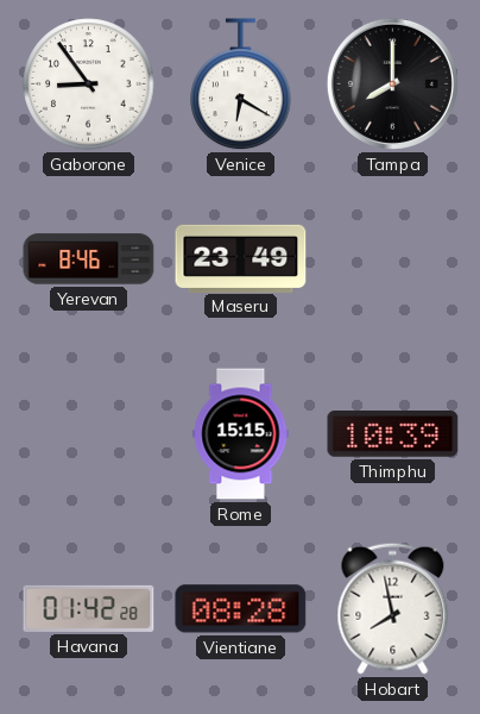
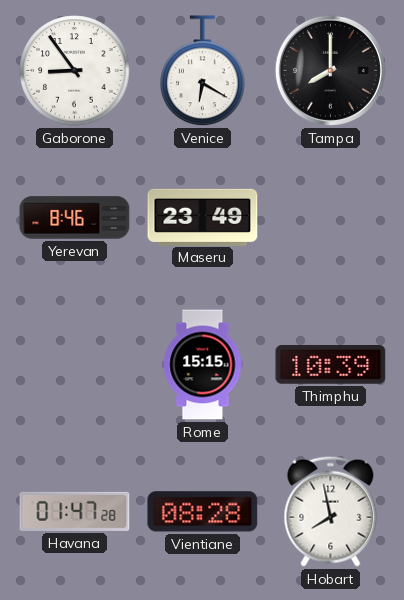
Havana: 01:42 -> 01:47 (75, 511)
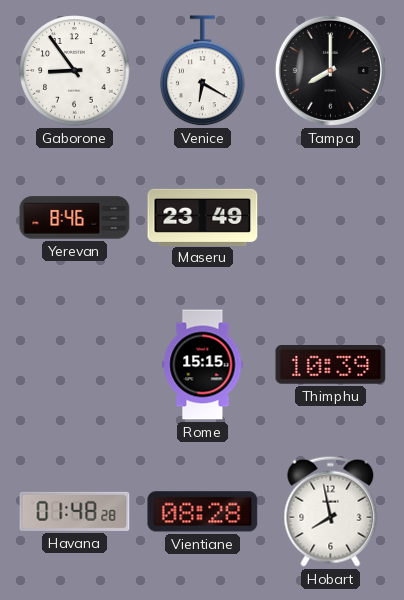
Havana: 01:47 -> 01:48 (75, 511)
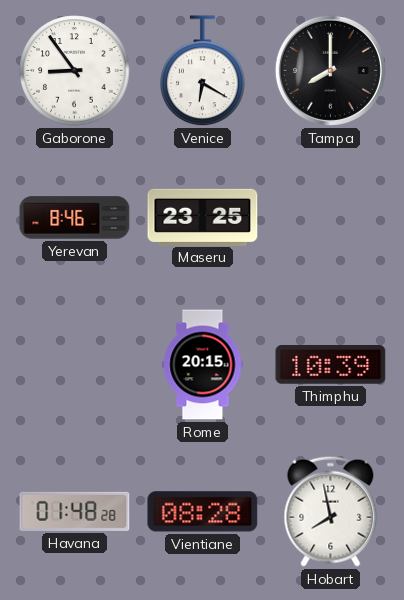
Maseru: 23:49 -> 23:25 (203, 217)
Rome: 15:15 -> 20:15 (203, 365)
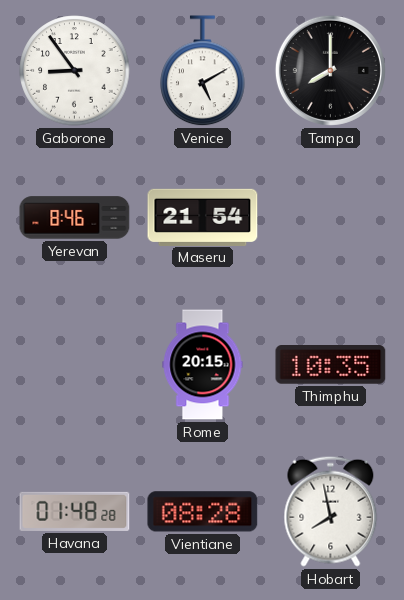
Venice: 6:20 -> 5:10 (203, 71)
Maseru: 23:25 -> 21:54 (203, 217)
Thimphu: 10:39 -> 10:35 (331, 365)
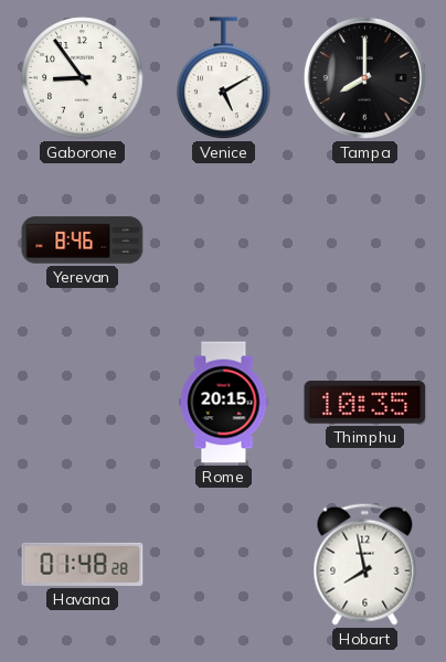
Maseru: 21:54 -> none (203, 217)
Vientiane: 08:28 -> none (203, 512)
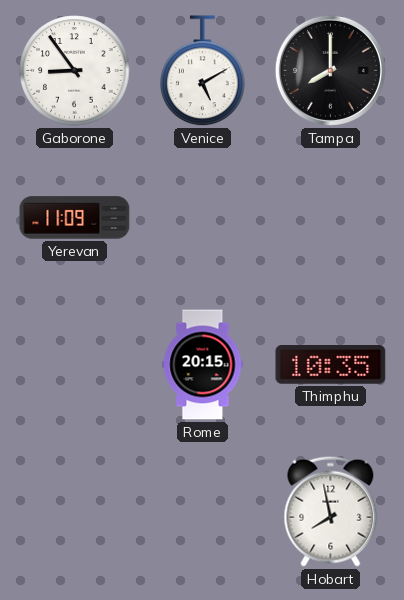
Yerevan: 8:46 -> 11:09 (75, 218)
Havana: 01:48 -> none (83, 564)
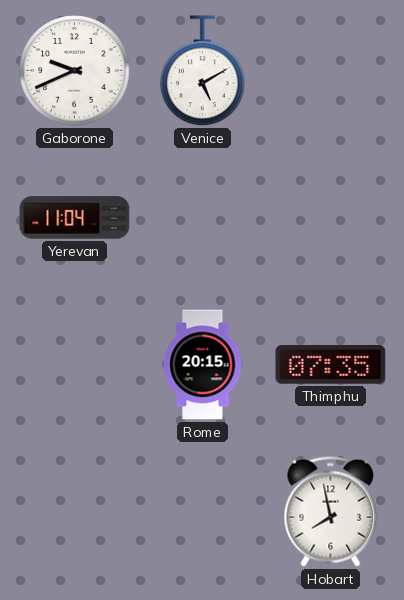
Gaborone: 8:54 -> 9:41 (75, 71)
Tampa: 8:00 -> none (330, 70)
Yerevan: 11:09 -> 11:04 (75, 218)
Thimphu: 10:35 -> 07:35 (331, 365)
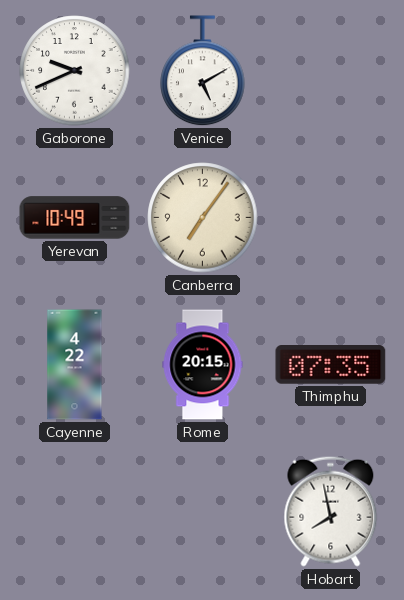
Yerevan: 11:04 -> 10:49 (75, 218)
Canberra: none -> 7:06 (203, 218)
Cayenne: none -> 4:22 (75, 365)
